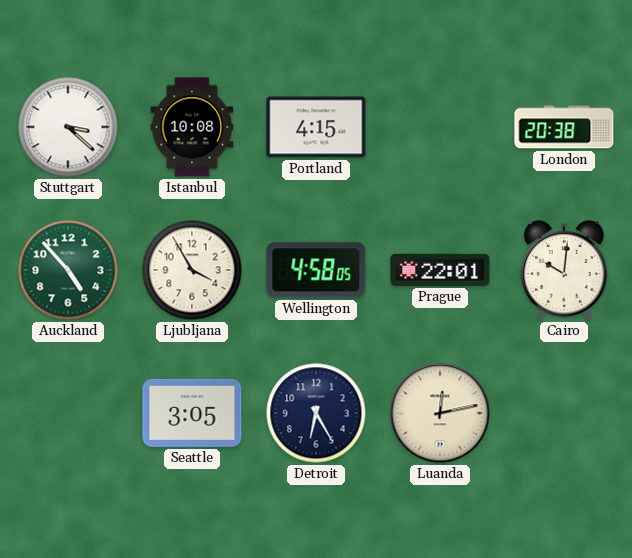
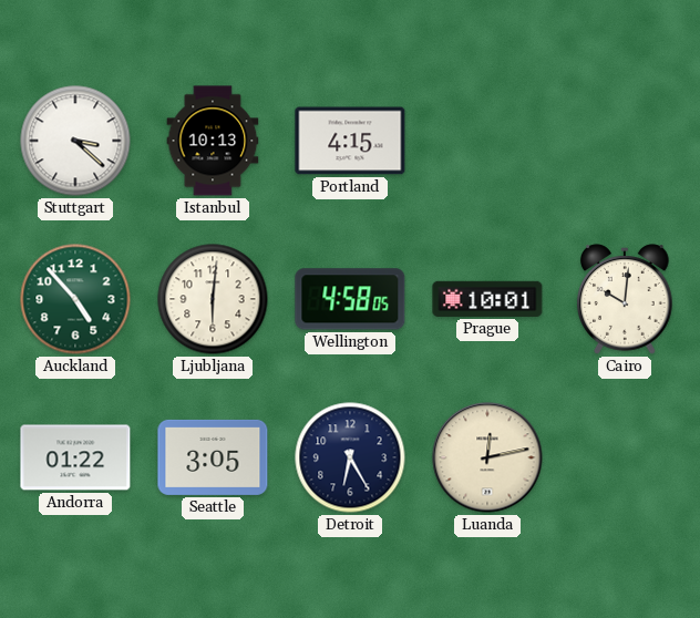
Istanbul: 10:08 -> 10:13 (213, 141)
London: 20:38 -> none (564, 127)
Ljubljana: 3:55 -> 6:01 (213, 299)
Prague: 22:01 -> 10:01 (487, 299)
Andorra: none -> 01:22 (75, 457)
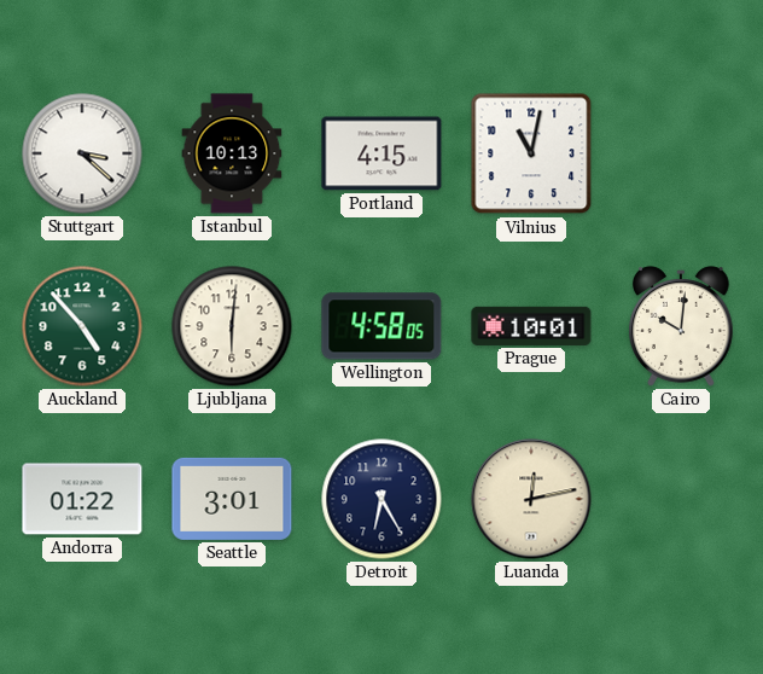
Vilnius: none -> 11:02 (531, 153)
Seattle: 3:05 -> 3:01 (232, 499)
